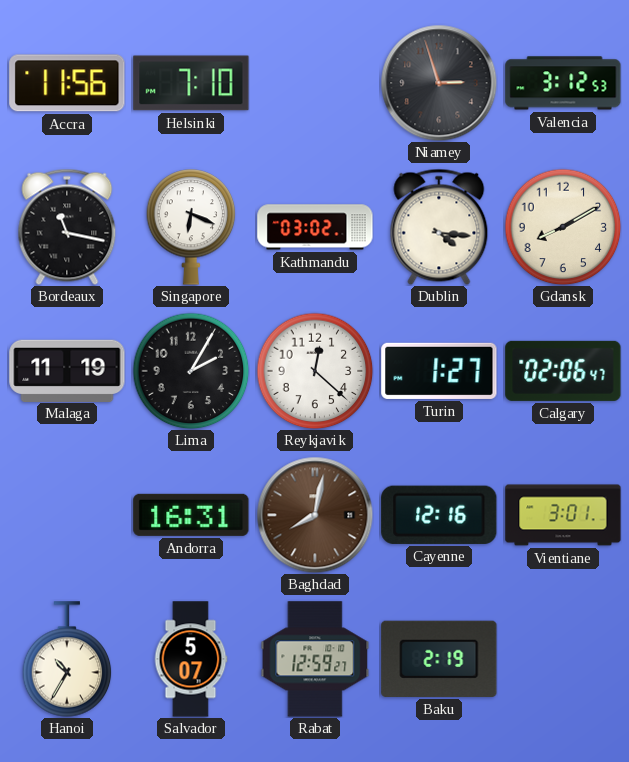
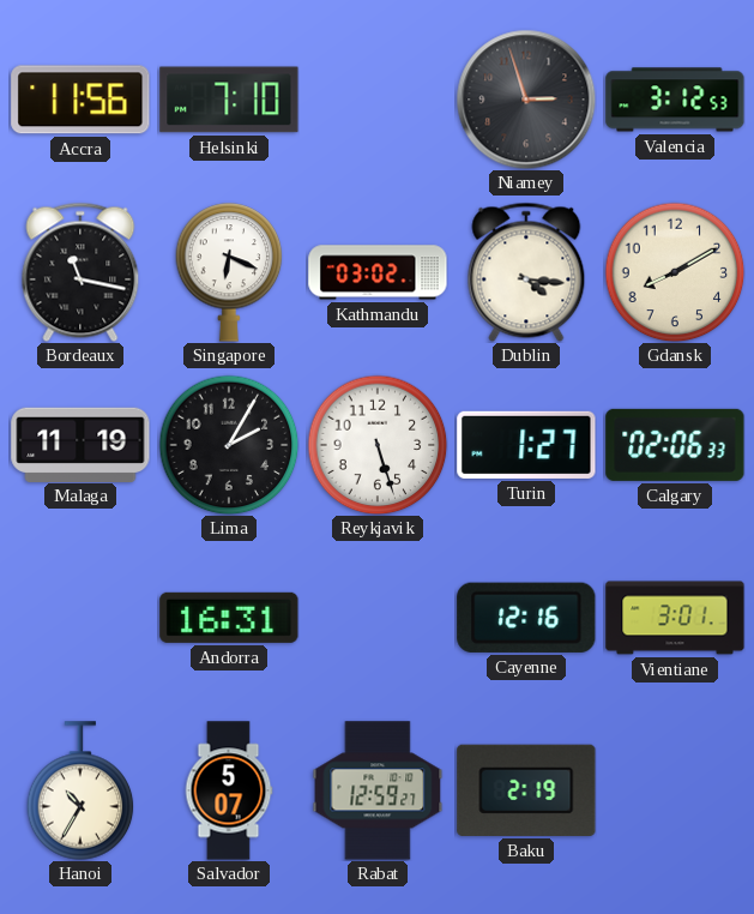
Reykjavik: 12:22 -> 5:27 (378, 445)
Calgary: 02:06:47 -> 02:06:33 (675, 445)
Baghdad: 8:02 -> none (315, 515)
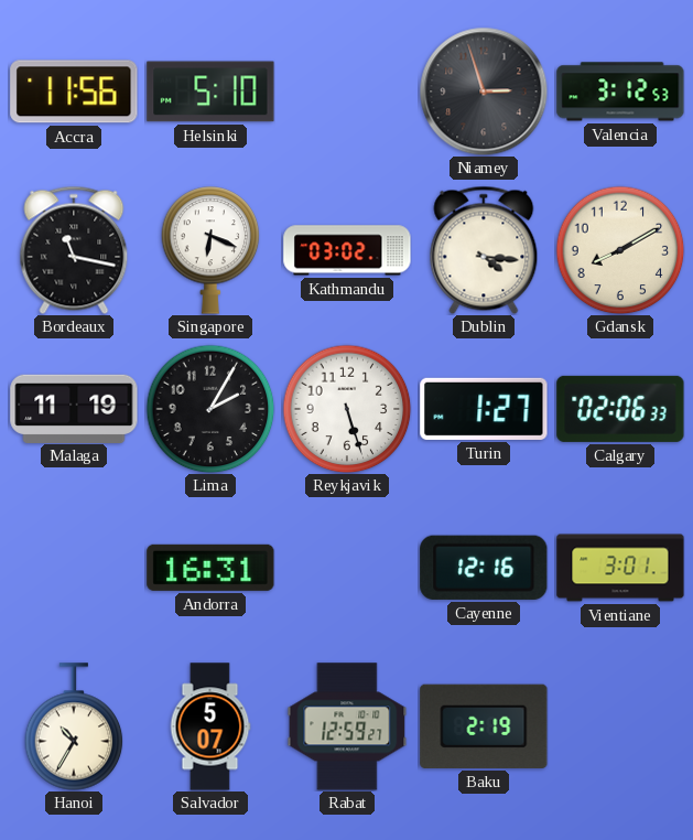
Helsinki: 7:10 -> 5:10 (210, 91)
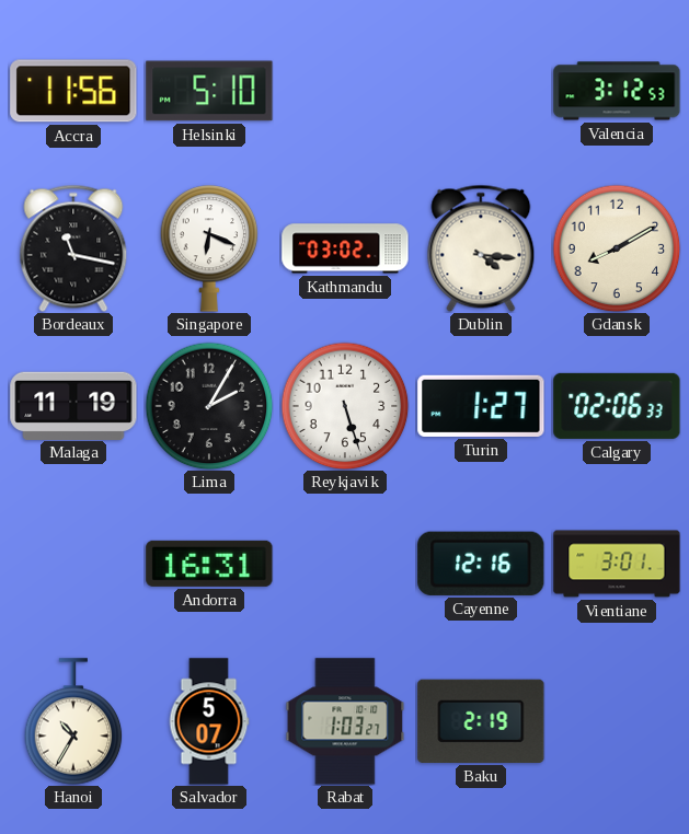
Niamey: 2:57 -> none (484, 91)
Rabat: 12:59 -> 1:03 (345, 721)
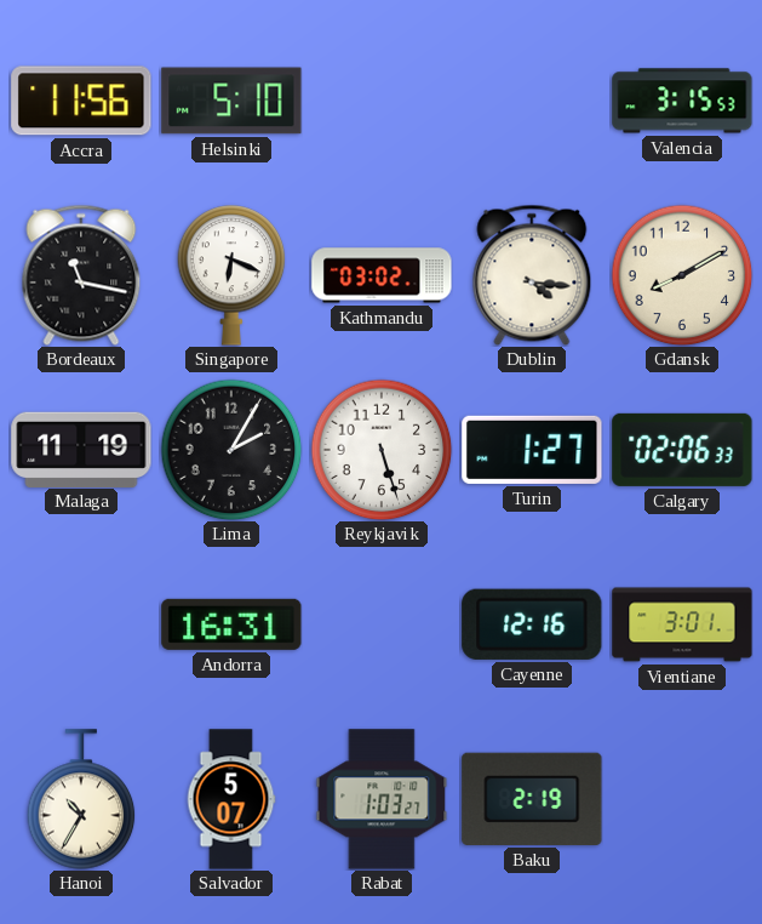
Valencia: 3:12 -> 3:15 (682, 101)
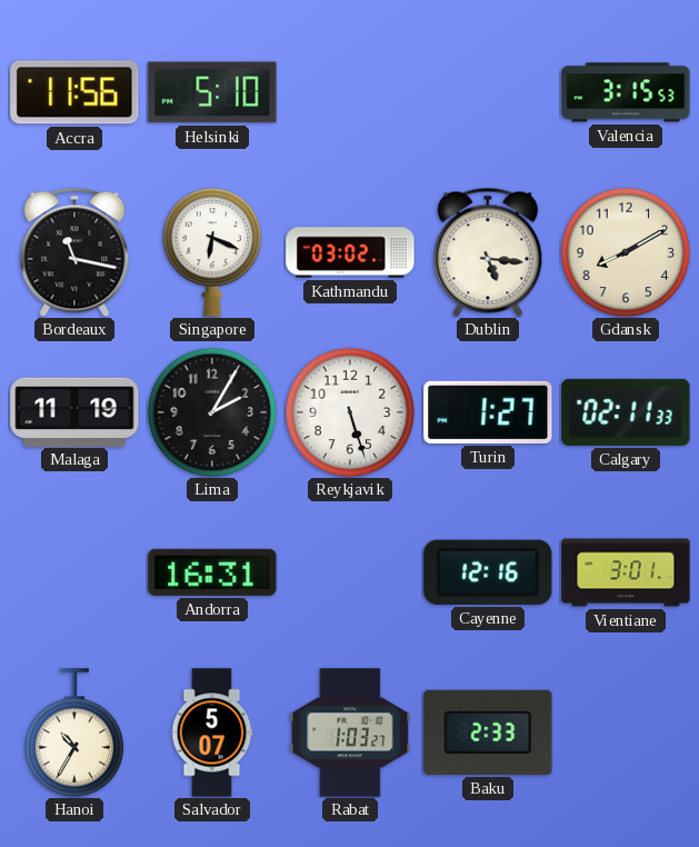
Dublin: 4:16 -> 5:16 (488, 252)
Calgary: 02:06 -> 02:11 (626, 412)
Baku: 2:19 -> 2:33 (488, 733)
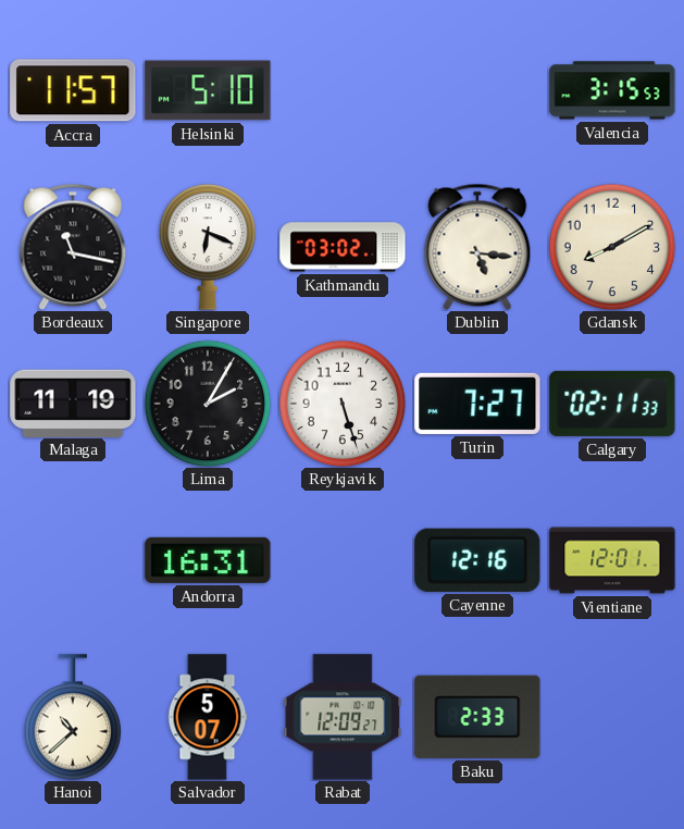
Accra: 11:56 -> 11:57 (73, 90)
Turin: 1:27 -> 7:27 (477, 404)
Vientiane: 3:01 -> 12:01 (612, 560)
Hanoi: 10:35 -> 10:38 (73, 717)
Rabat: 1:03 -> 12:09 (343, 717)
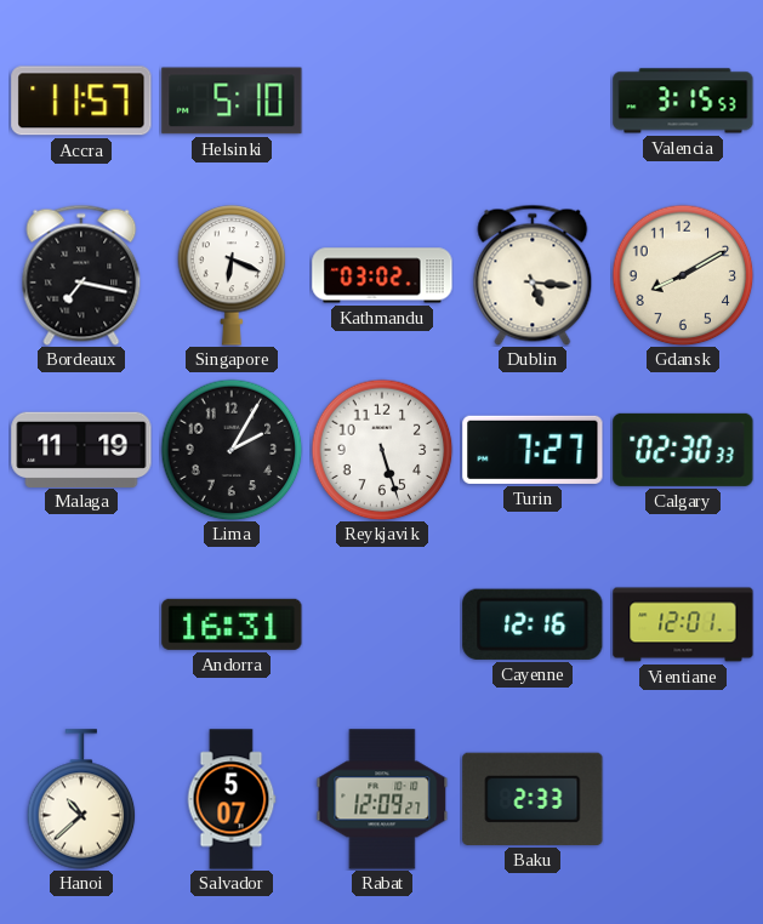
Bordeaux: 11:17 -> 7:17 (81, 275)
Calgary: 02:11 -> 02:30 (683, 450)
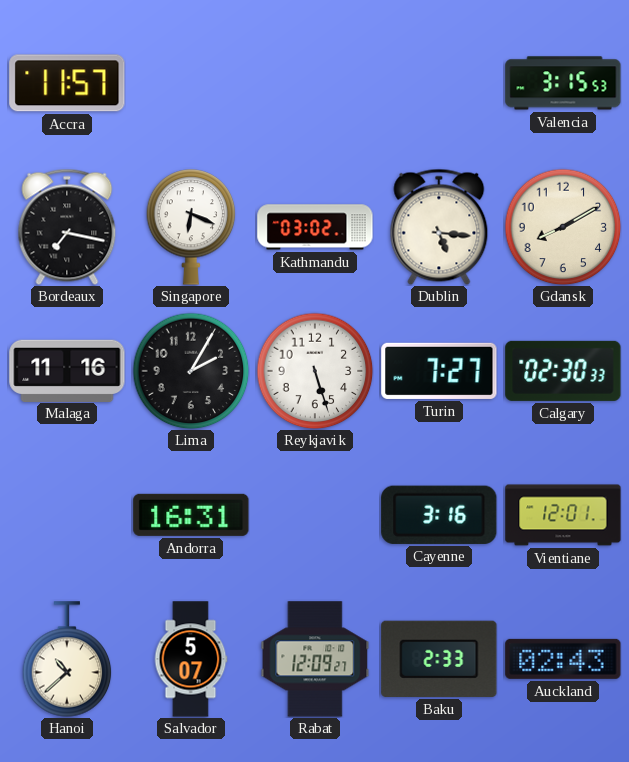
Helsinki: 5:10 -> none (232, 101)
Malaga: 11:19 -> 11:16 (67, 370)
Cayenne: 12:16 -> 3:16 (439, 515)
Auckland: none -> 02:43 (563, 659)
